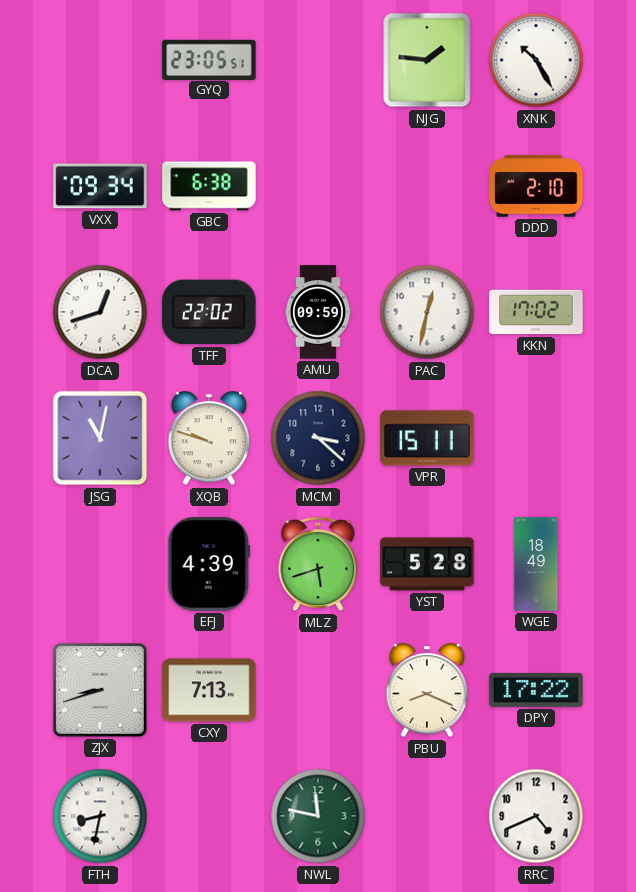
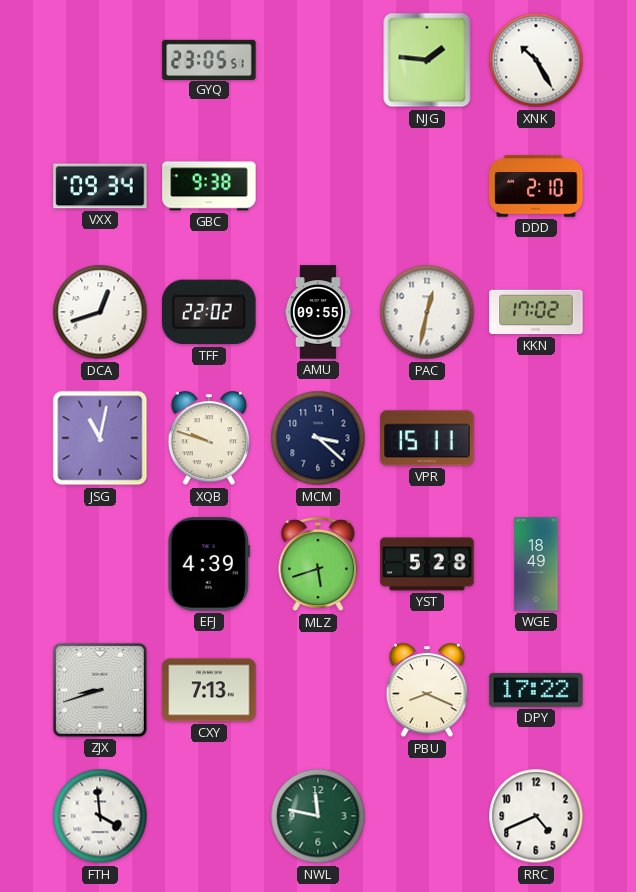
GBC: 6:38 -> 9:38 (209, 186)
AMU: 09:59 -> 09:55 (319, 312)
FTH: 8:32 -> 3:59 (100, 816)
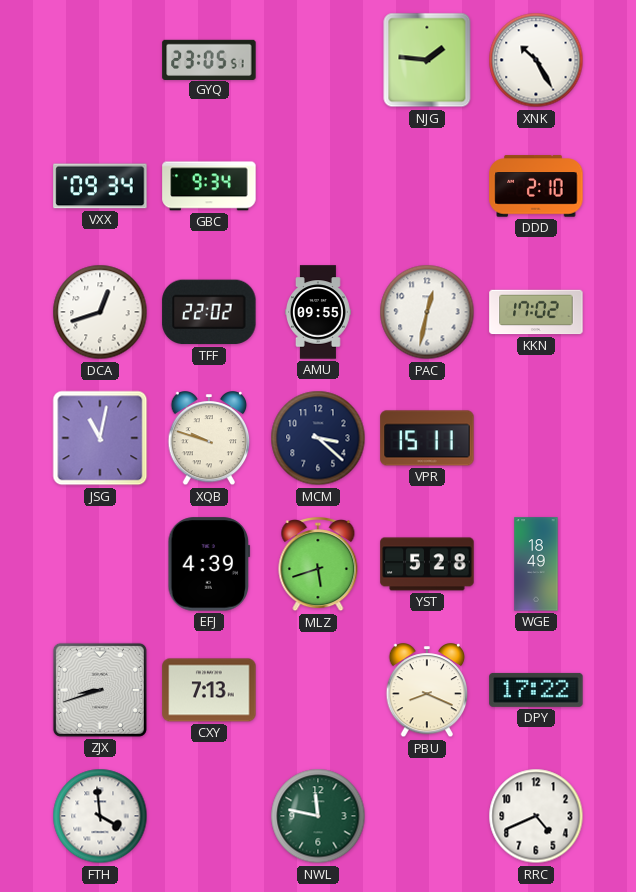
GBC: 9:38 -> 9:34 (209, 186)
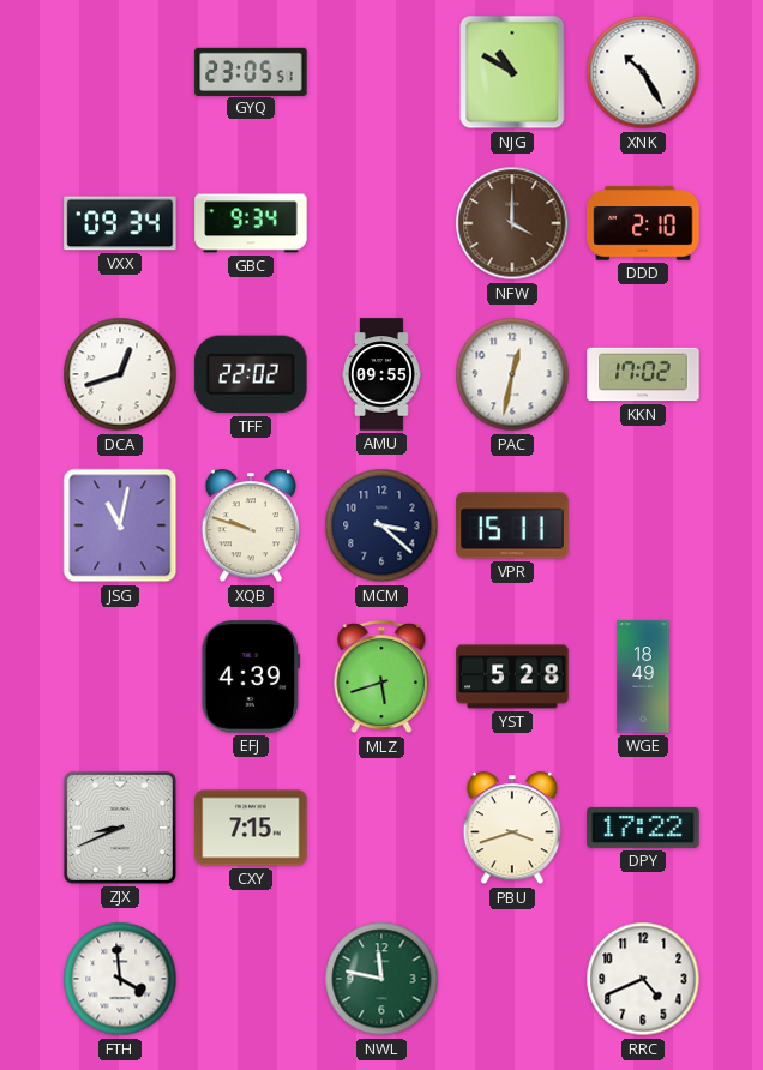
NJG: 1:46 -> 10:50 (512, 72)
NFW: none -> 4:00 (512, 223)
ZJX: 8:42 -> 8:41 (120, 828)
CXY: 7:13 -> 7:15 (251, 828)
PBU: 8:19 -> 3:42 (512, 829)
